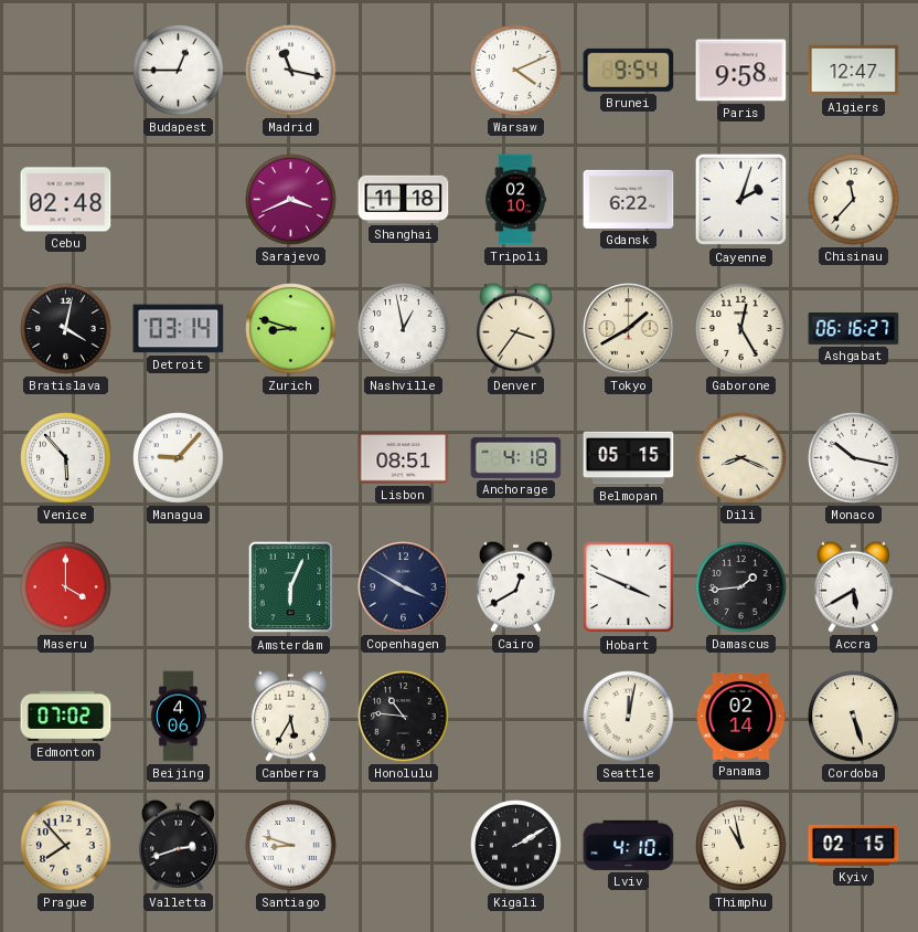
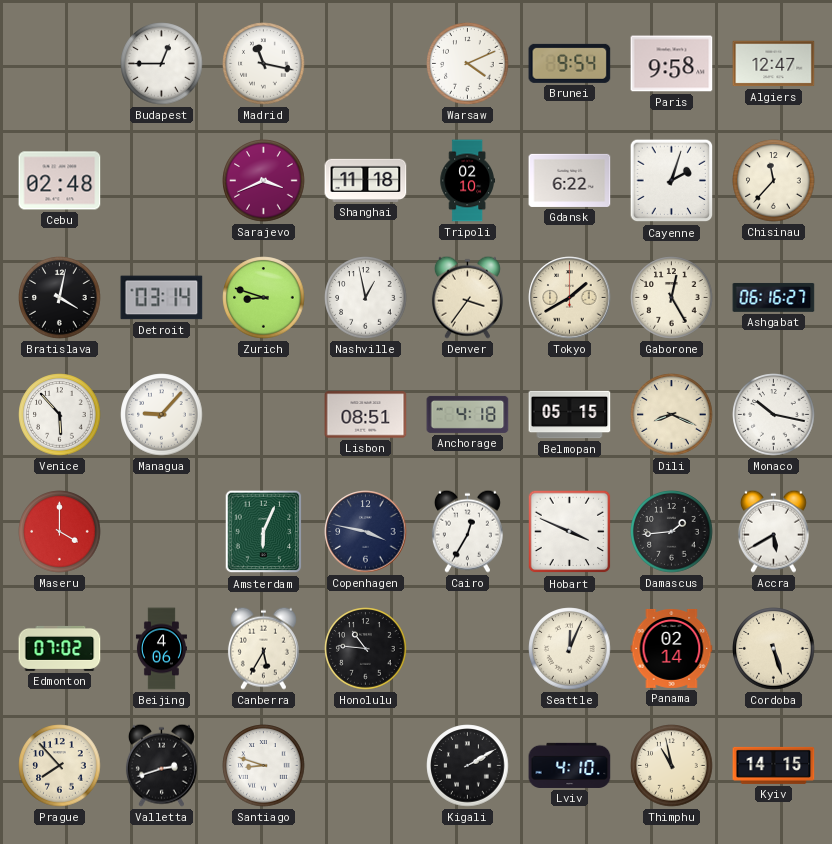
Copenhagen: 3:50 -> 3:47 (366, 532)
Cairo: 12:40 -> 12:35 (467, 531)
Seattle: 12:02 -> 12:04 (570, 649)
Kyiv: 02:15 -> 14:15 (774, 765)
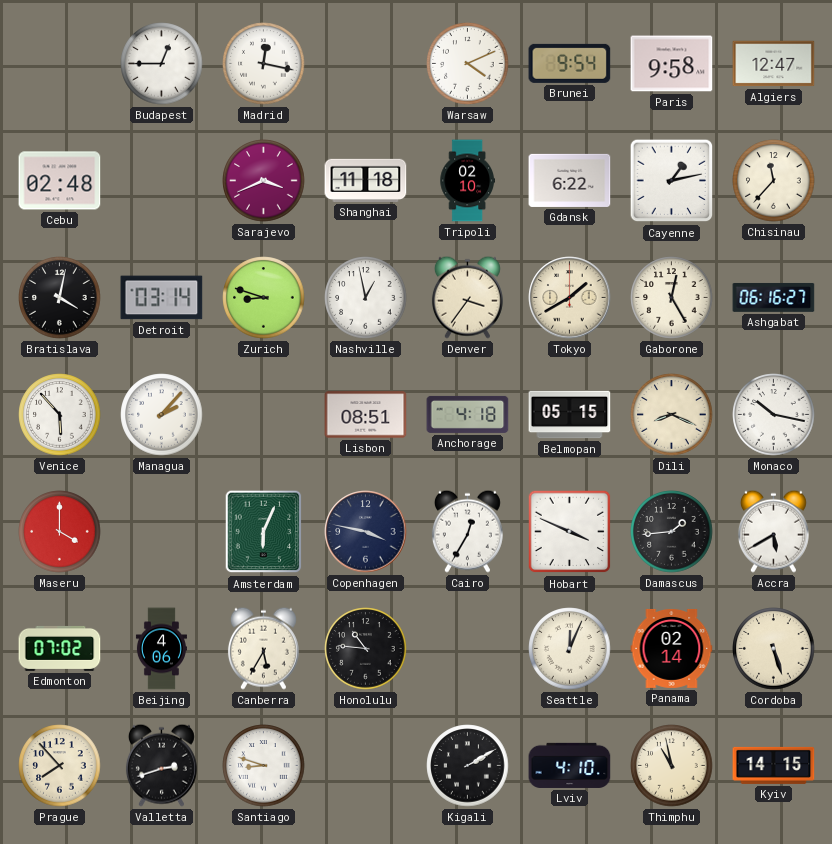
Madrid: 11:17 -> 12:17 (264, 64)
Cayenne: 2:03 -> 1:13 (672, 181)
Managua: 9:07 -> 2:07 (162, 415)
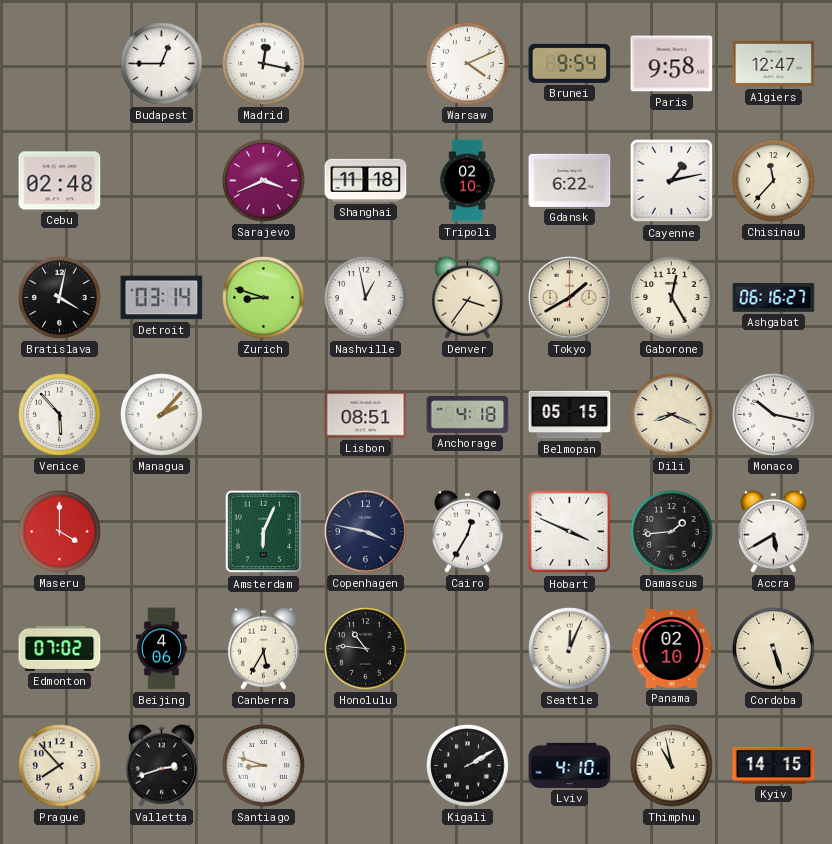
Panama: 02:14 -> 02:10 (672, 648)
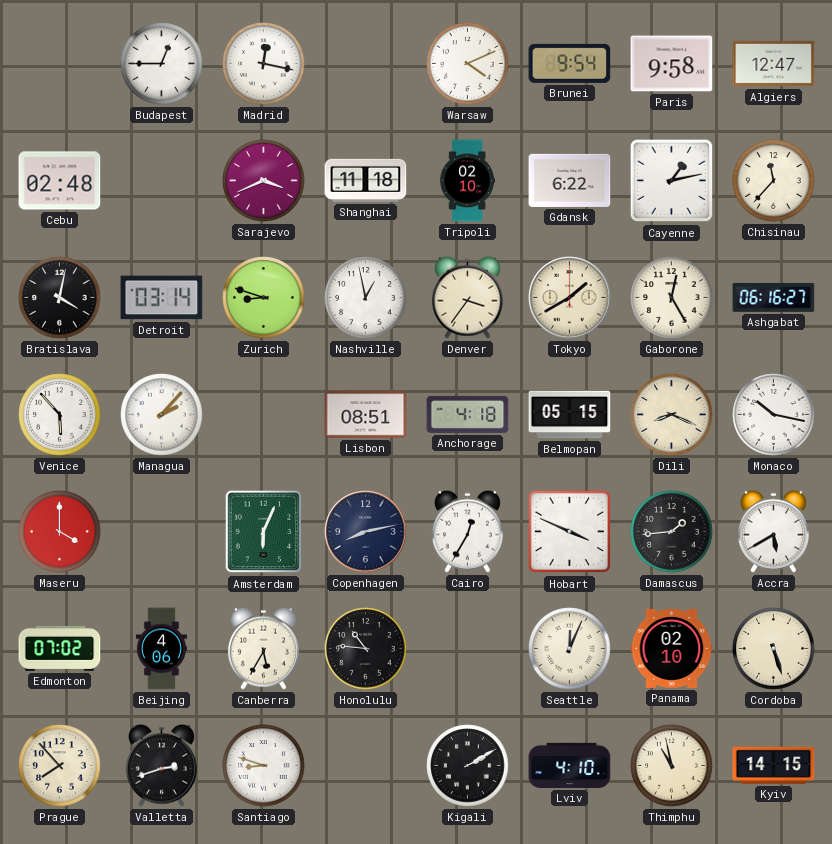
Copenhagen: 3:47 -> 8:13 (366, 532)
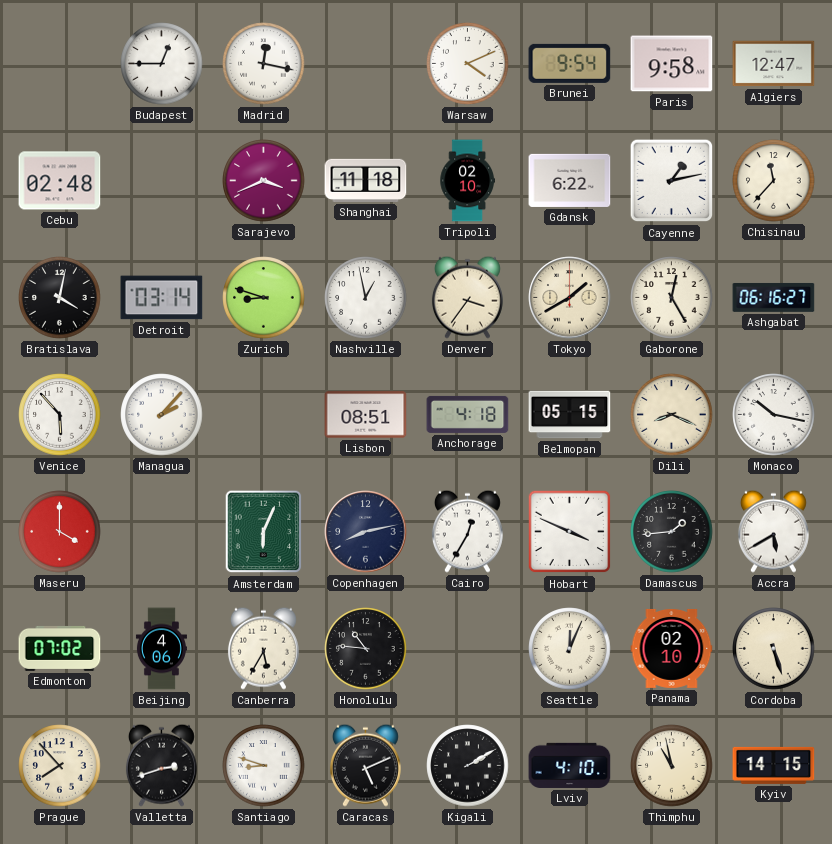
Caracas: none -> 5:11 (365, 765)
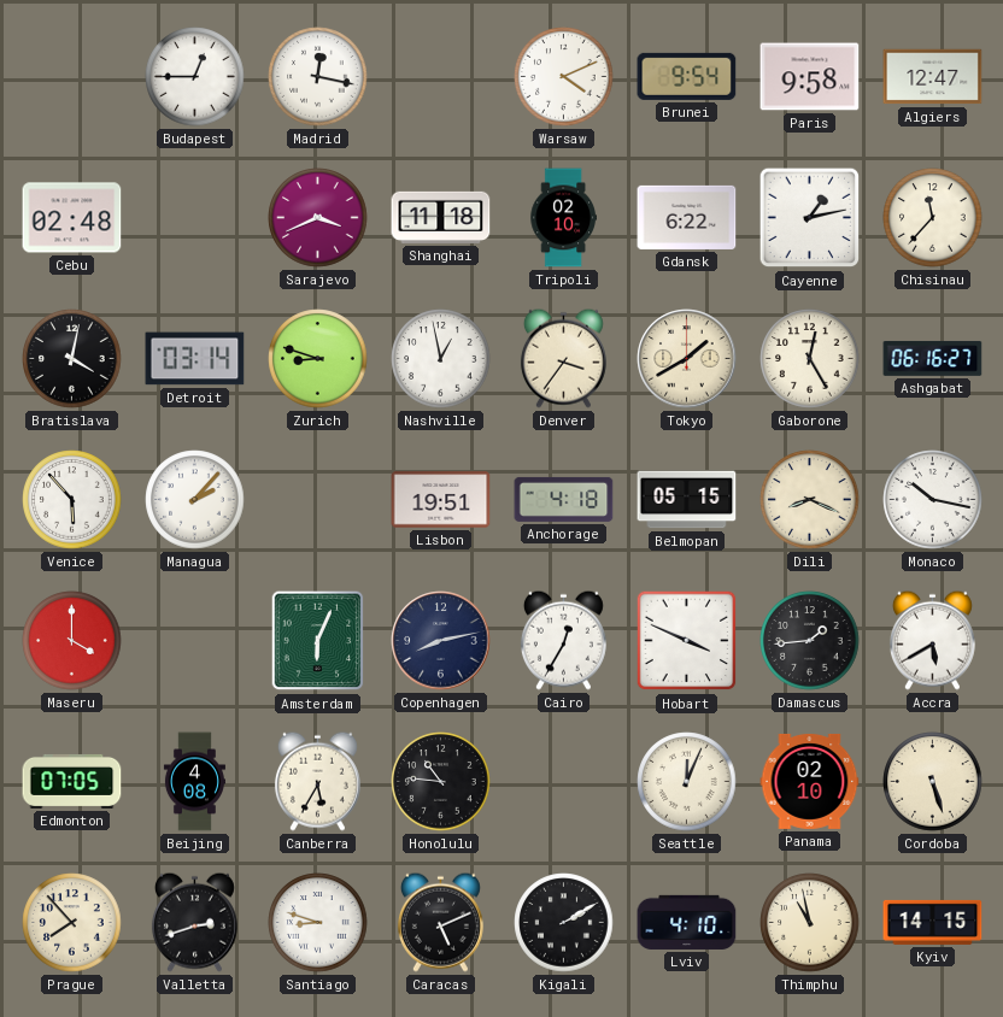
Lisbon: 08:51 -> 19:51 (441, 500)
Edmonton: 07:02 -> 07:05 (72, 781)
Beijing: 4:06 -> 4:08 (194, 782)
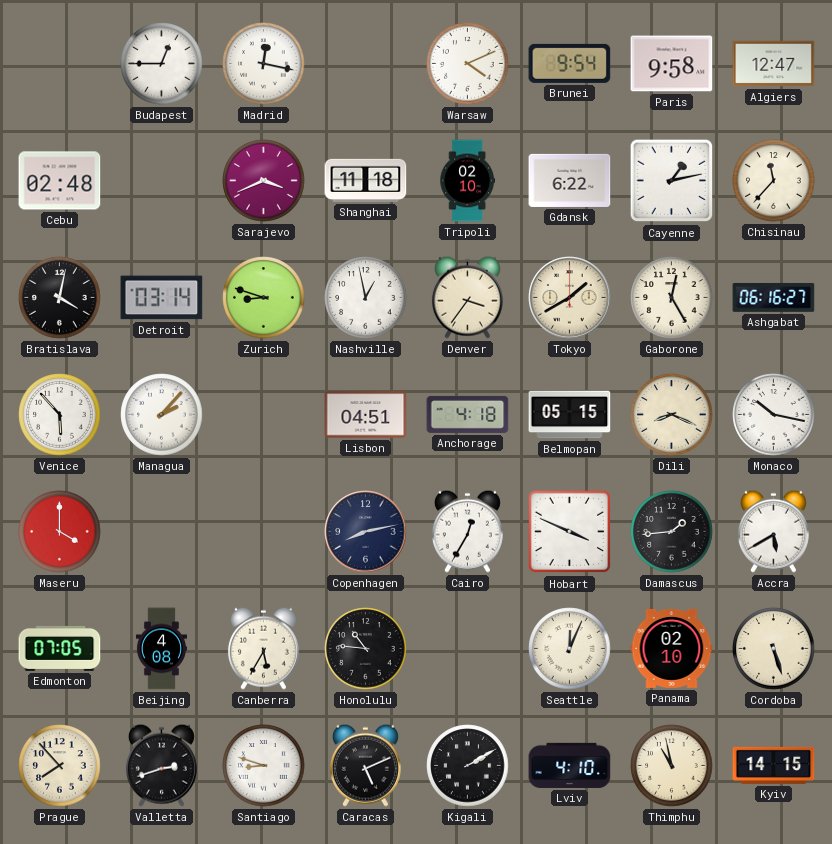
Lisbon: 19:51 -> 04:51 (366, 415)
Amsterdam: 6:04 -> none (318, 641)
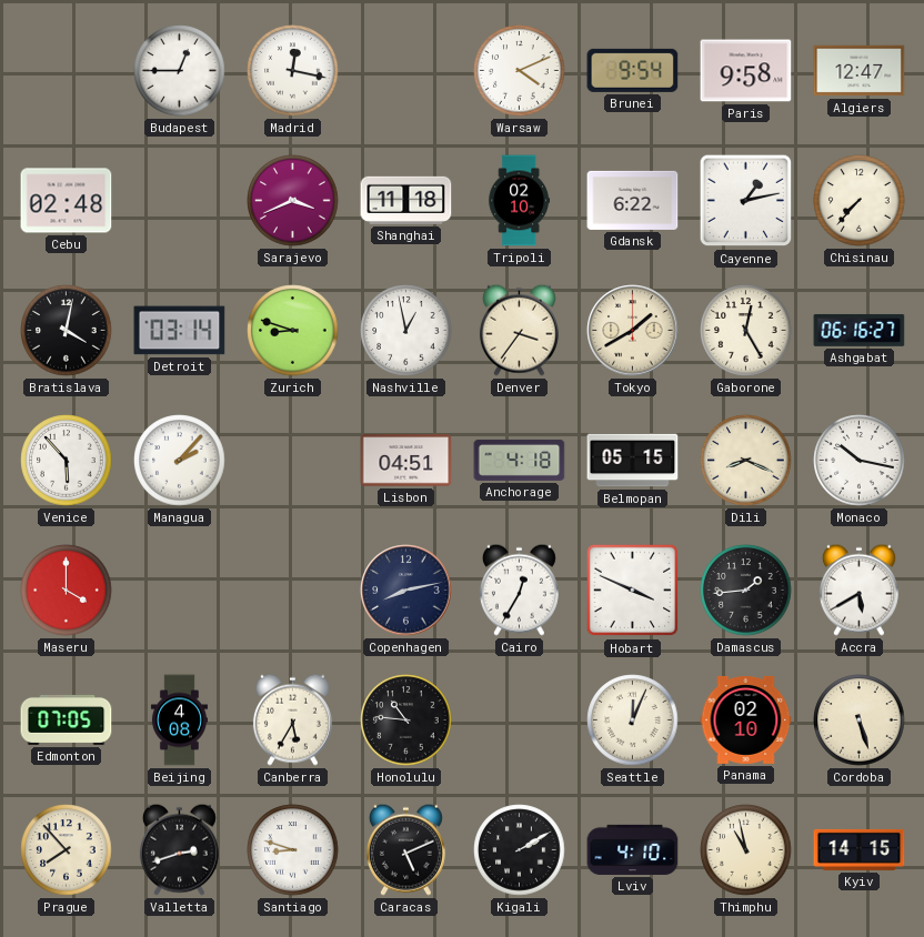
Chisinau: 11:37 -> 7:37 (860, 201)
